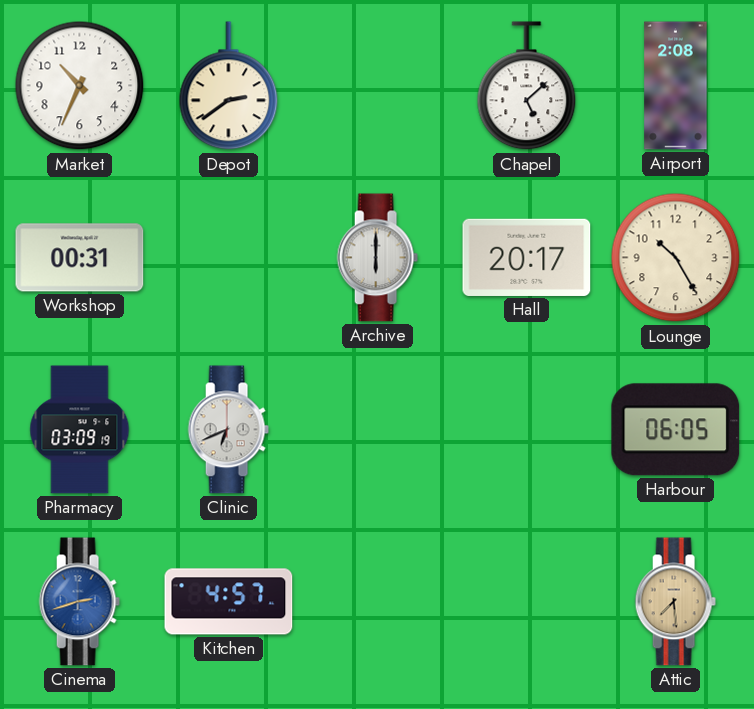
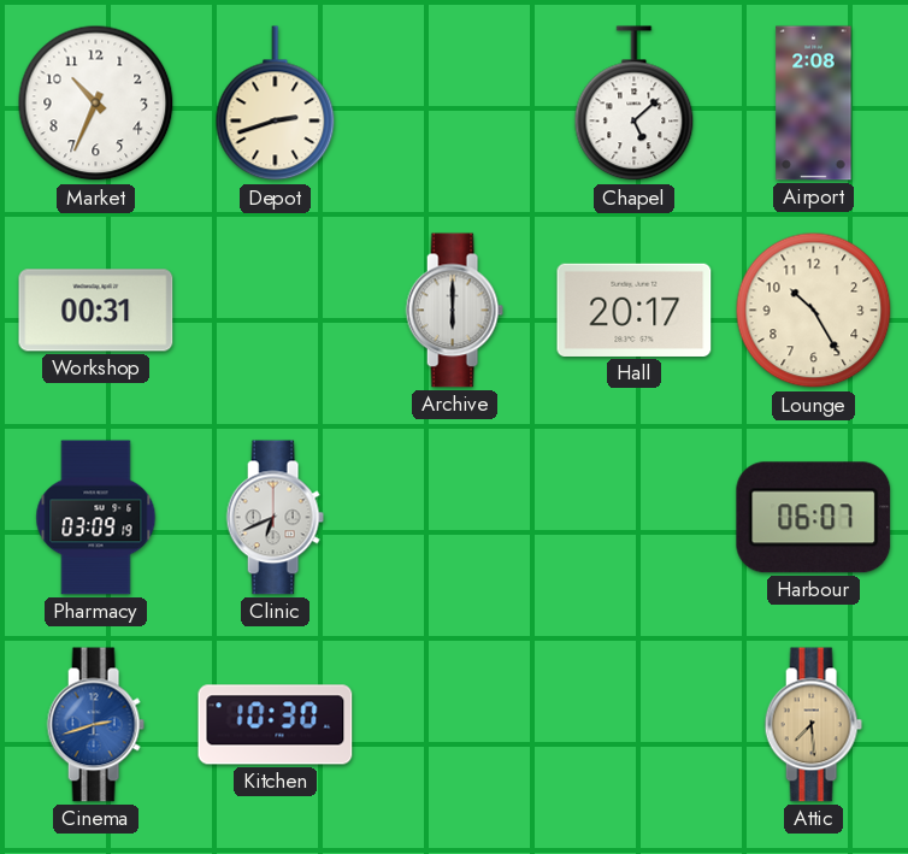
Depot: 2:39 -> 2:42 (276, 104)
Harbour: 06:05 -> 06:07 (814, 518)
Kitchen: 4:57 -> 10:30 (276, 725)
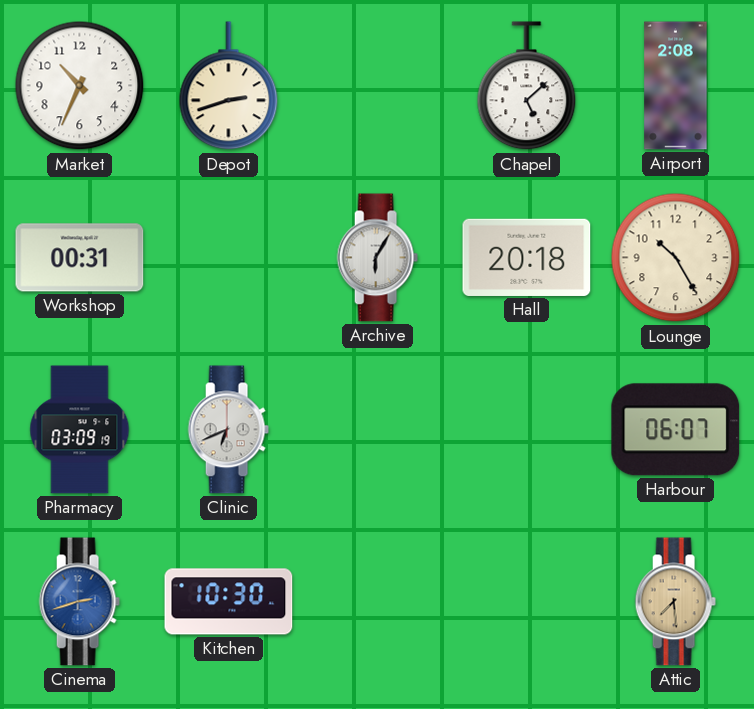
Archive: 6:00 -> 6:05 (377, 258)
Hall: 20:17 -> 20:18 (527, 257)
